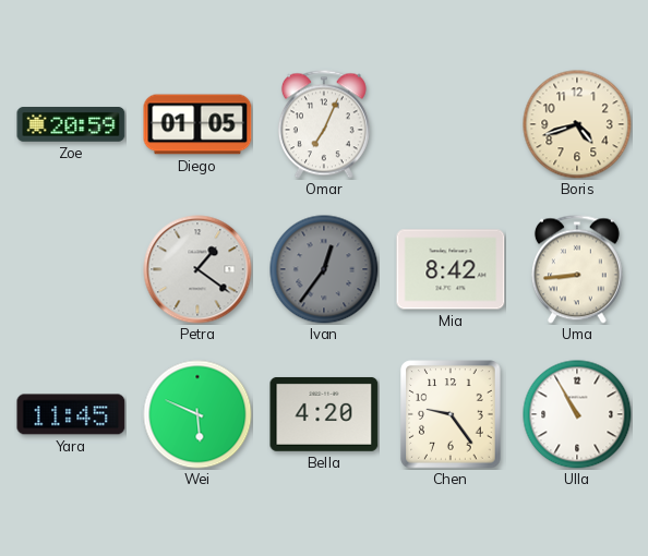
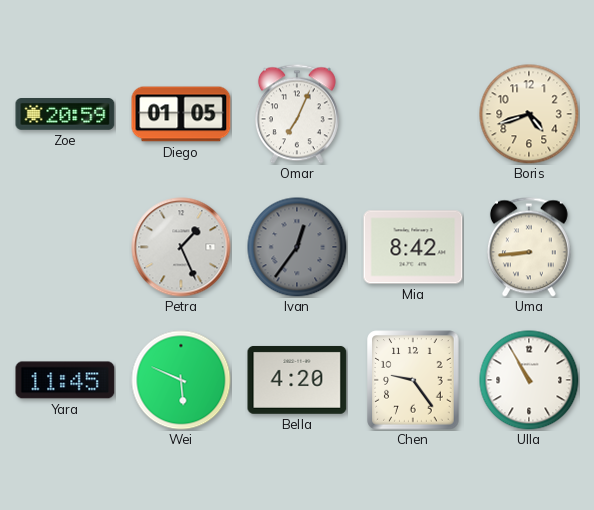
Petra: 1:21 -> 1:26 (181, 247)
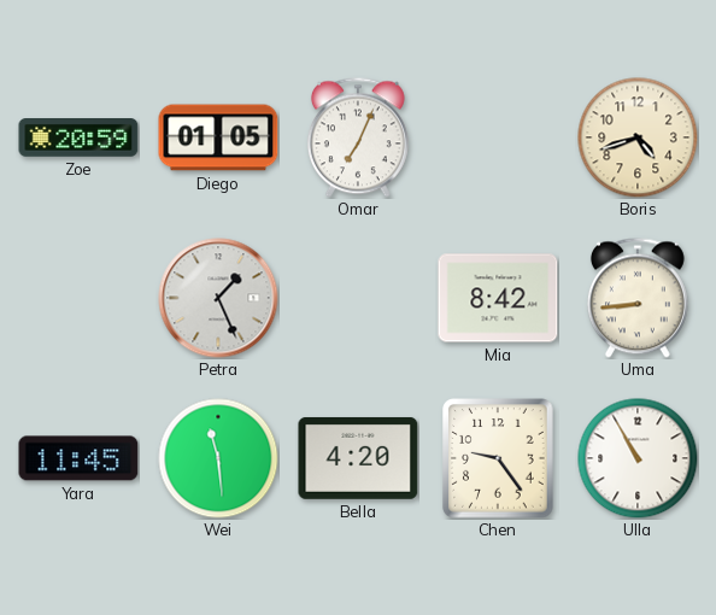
Ivan: 12:36 -> none (297, 247)
Wei: 5:49 -> 11:29 (218, 458)
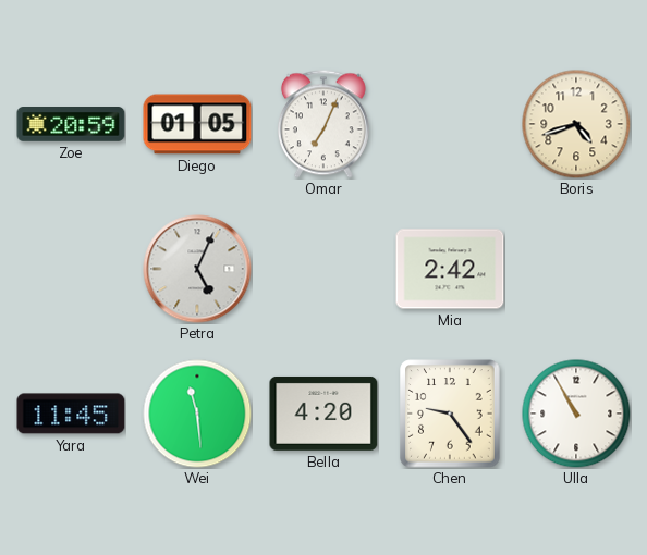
Petra: 1:26 -> 5:04 (197, 269)
Mia: 8:42 -> 2:42 (450, 269)
Uma: 8:44 -> none (638, 298)
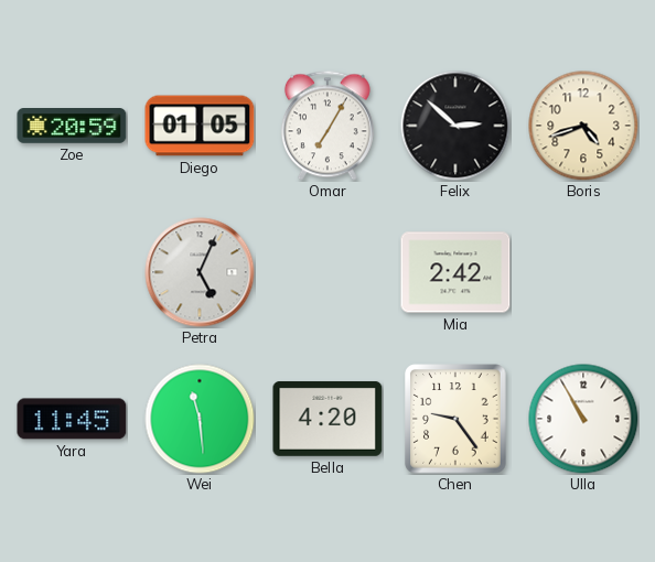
Omar: 7:04 -> 7:05 (327, 126)
Felix: none -> 2:52 (455, 126)
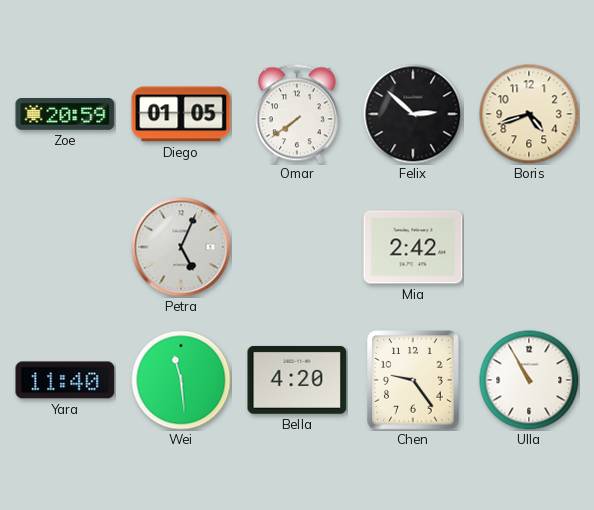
Omar: 7:05 -> 7:39 (297, 114)
Yara: 11:45 -> 11:40 (65, 380)
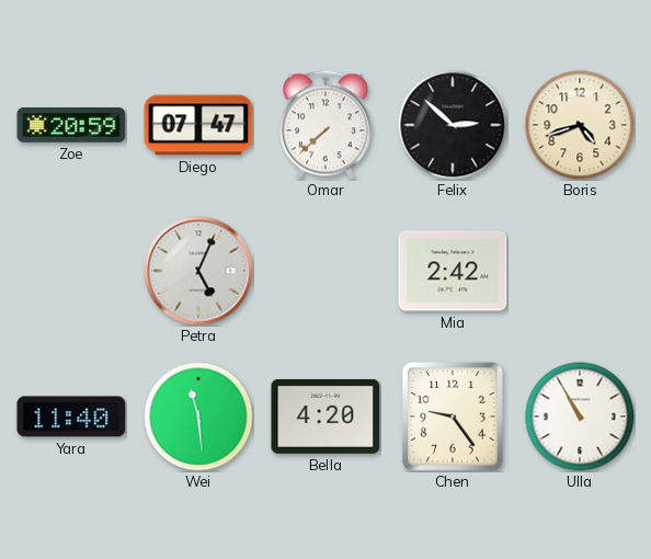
Diego: 01:05 -> 07:47 (198, 125)
Omar: 7:39 -> 7:38 (325, 125)
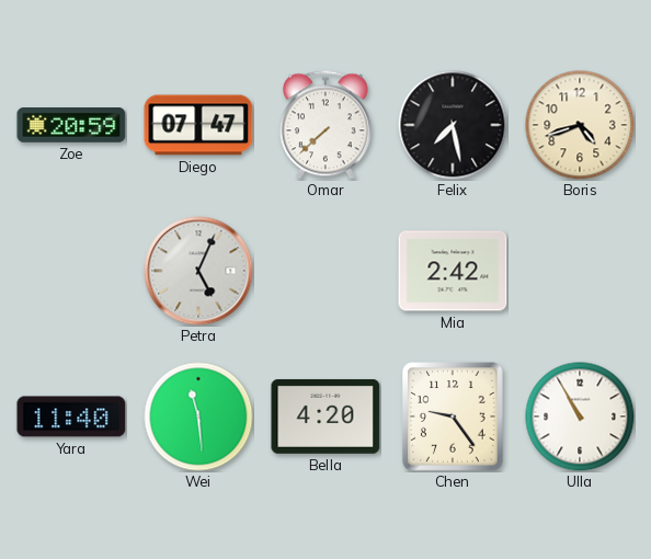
Felix: 2:52 -> 7:28 (453, 125)
